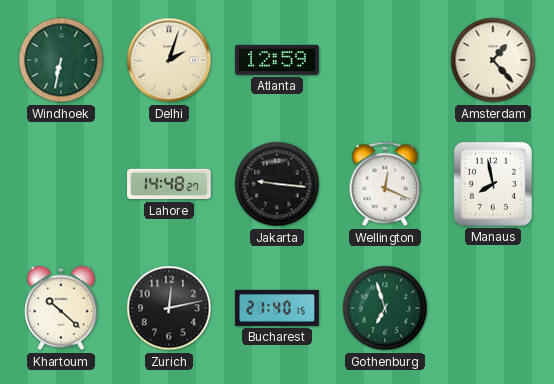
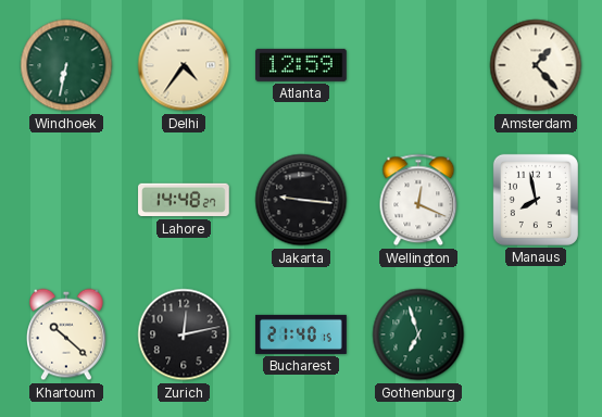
Delhi: 2:03 -> 4:36 (184, 65)
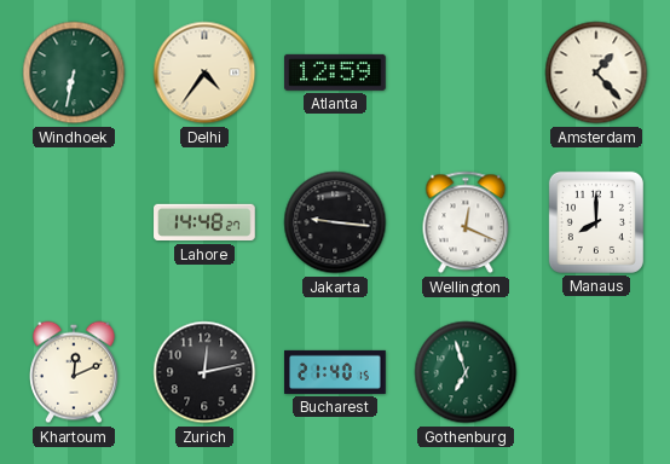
Manaus: 7:58 -> 8:00 (596, 222)
Khartoum: 10:22 -> 12:11 (75, 372)
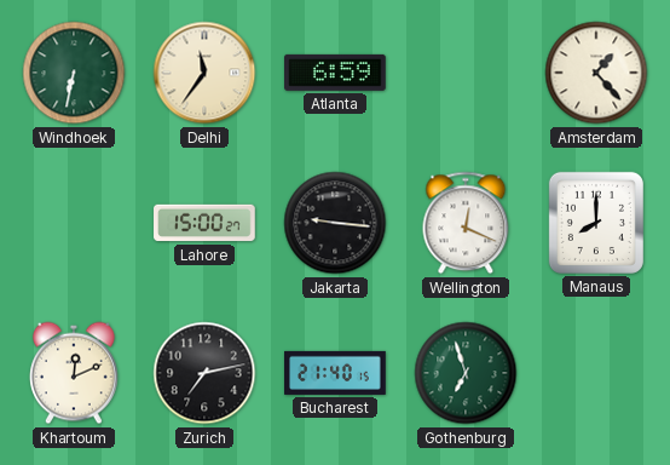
Delhi: 4:36 -> 11:36 (204, 73)
Atlanta: 12:59 -> 6:59 (336, 73)
Lahore: 14:48 -> 15:00 (204, 223)
Zurich: 12:13 -> 7:13 (204, 373)
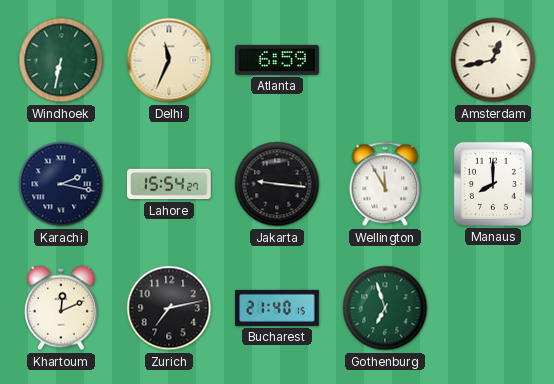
Delhi: 11:36 -> 11:34 (169, 60)
Amsterdam: 1:23 -> 12:43 (493, 60)
Karachi: none -> 2:17 (61, 184)
Lahore: 15:00 -> 15:54 (169, 184)
Wellington: 12:19 -> 11:55 (385, 184)
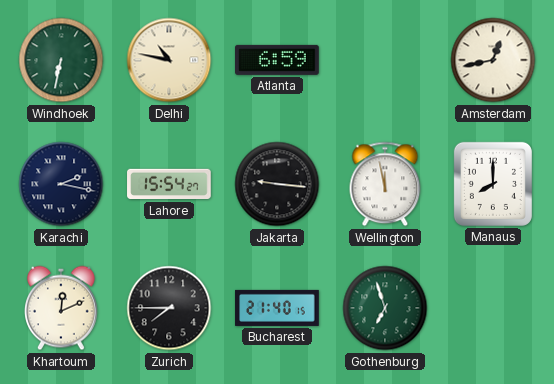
Delhi: 11:34 -> 10:47 (169, 60)
Wellington: 11:55 -> 11:58 (385, 184)
Zurich: 7:13 -> 7:45 (169, 308)
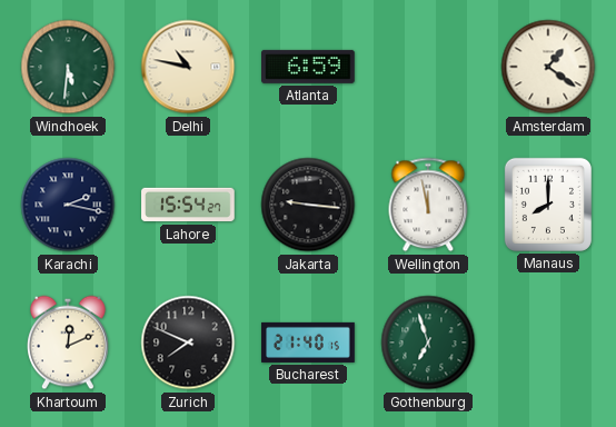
Windhoek: 6:32 -> 5:31 (68, 67)
Amsterdam: 12:43 -> 1:21 (548, 67)
Zurich: 7:45 -> 7:49 (188, 342)
